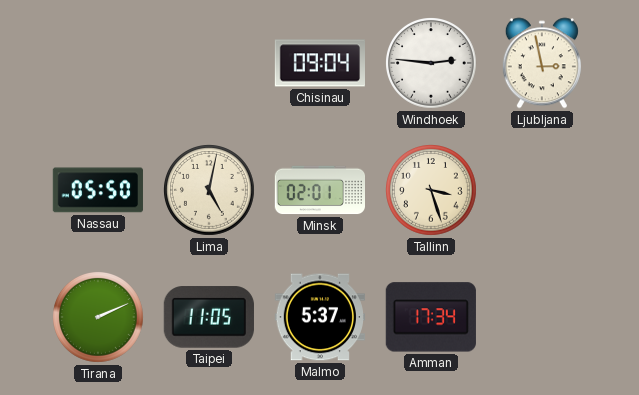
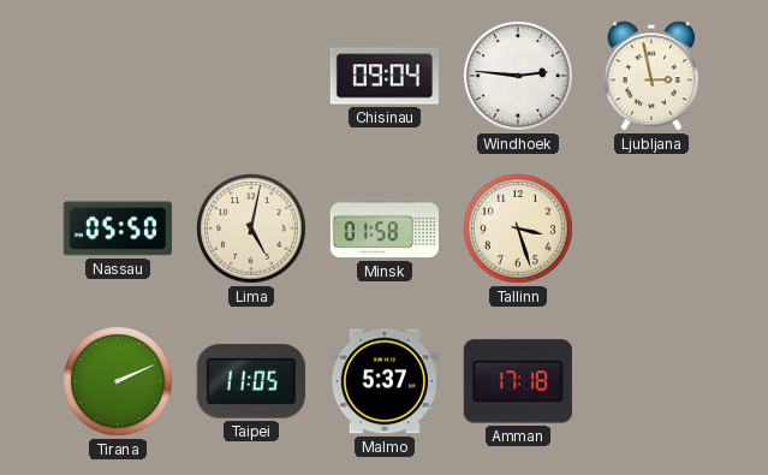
Minsk: 02:01 -> 01:58 (383, 228)
Amman: 17:34 -> 17:18 (518, 381)
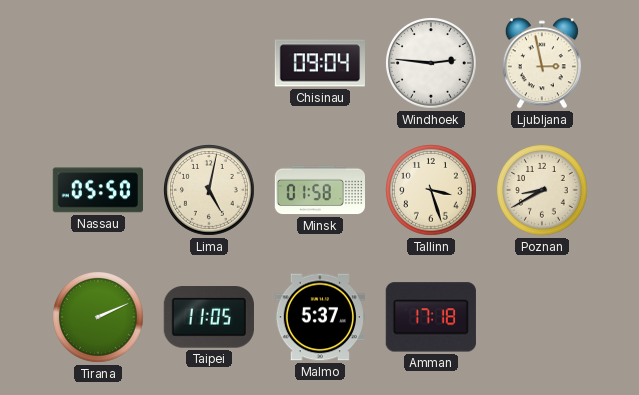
Poznan: none -> 8:40 (543, 191)
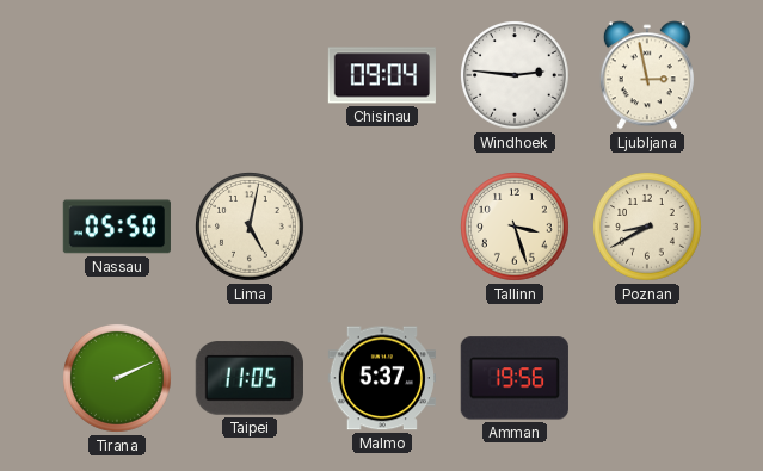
Minsk: 01:58 -> none (319, 190)
Amman: 17:18 -> 19:56 (515, 378)
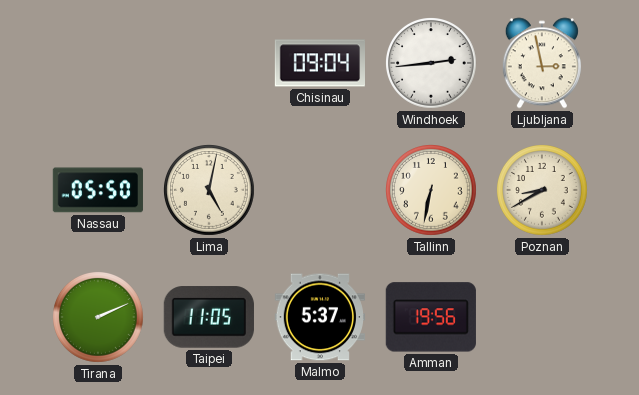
Windhoek: 2:46 -> 2:44 (432, 64)
Tallinn: 3:27 -> 6:32 (432, 191)
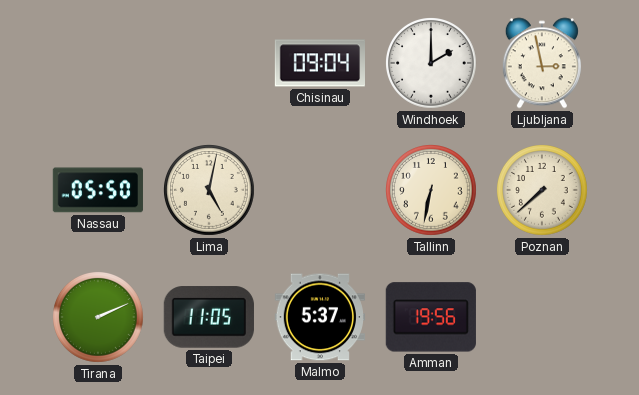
Windhoek: 2:44 -> 2:00 (432, 64)
Poznan: 8:40 -> 7:38 (543, 191)
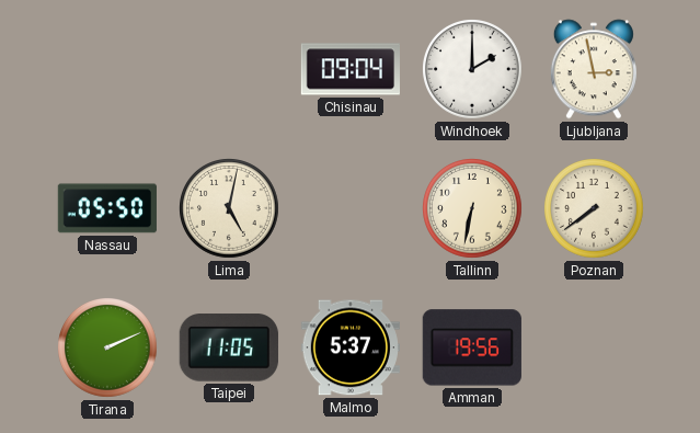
Poznan: 7:38 -> 7:39 (595, 209)
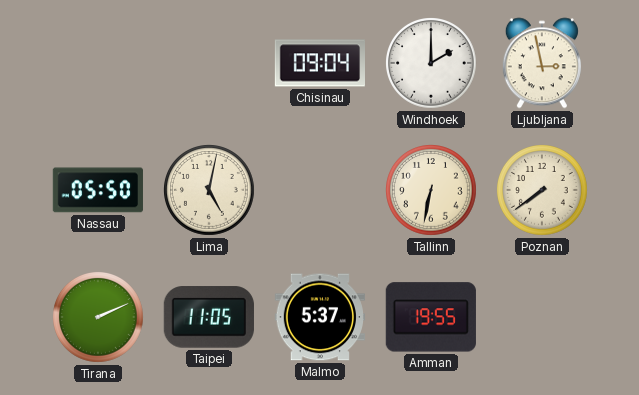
Amman: 19:56 -> 19:55 (431, 317)
